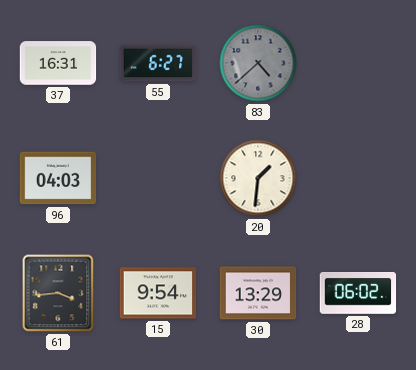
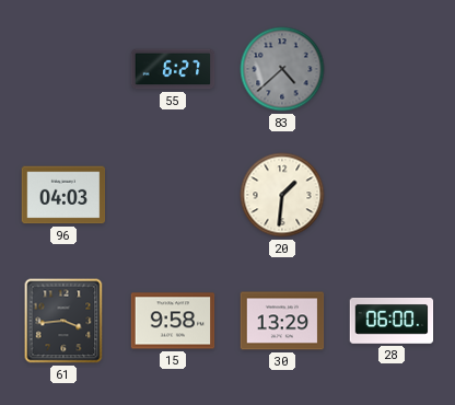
37: 16:31 -> none (58, 63)
15: 9:54 -> 9:58 (173, 321)
28: 06:02 -> 06:00 (392, 322)
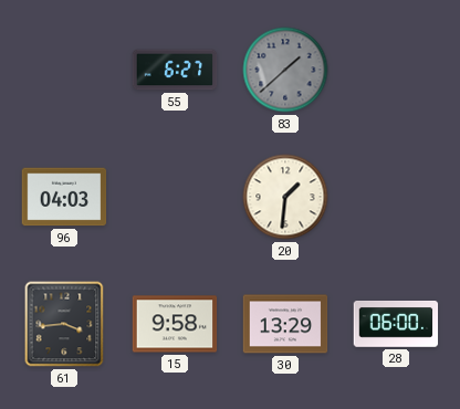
83: 4:38 -> 1:38 (285, 70)
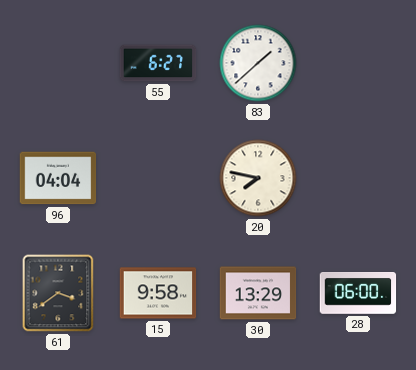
83 dial: grey -> white (258, 63)
96: 04:03 -> 04:04 (58, 178)
20: 1:31 -> 7:47 (258, 178)
61: 3:44 -> 3:39 (58, 293)
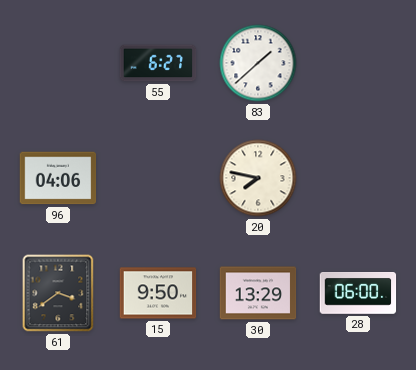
96: 04:04 -> 04:06 (58, 178)
15: 9:58 -> 9:50 (158, 293)
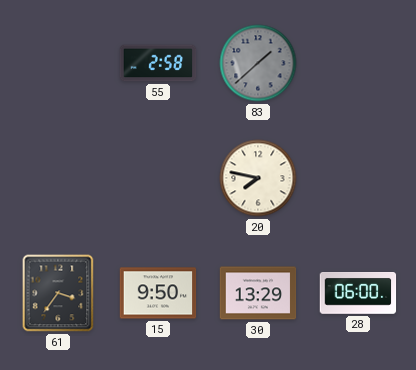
55: 6:27 -> 2:58 (158, 63)
83 dial: white -> grey (258, 63)
96: 04:06 -> none (58, 178)
61: 3:39 -> 3:36 (58, 293)
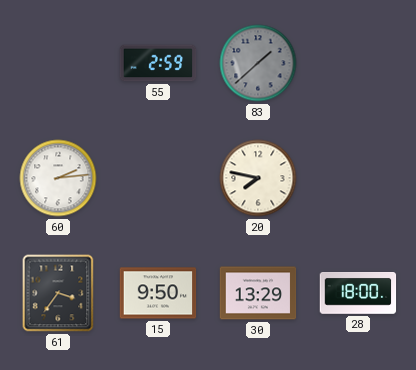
55: 2:58 -> 2:59 (158, 63)
60: none -> 2:14 (58, 178)
28: 06:00 -> 18:00 (358, 294)
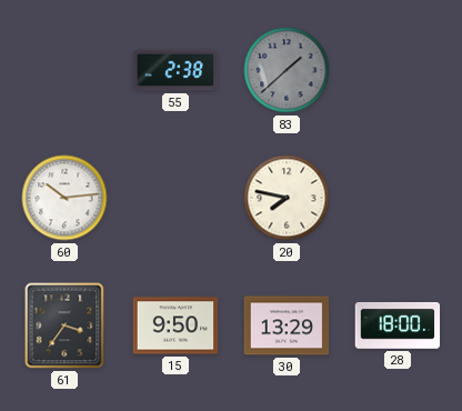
55: 2:59 -> 2:38 (175, 70)
60: 2:14 -> 10:14 (64, 198)
